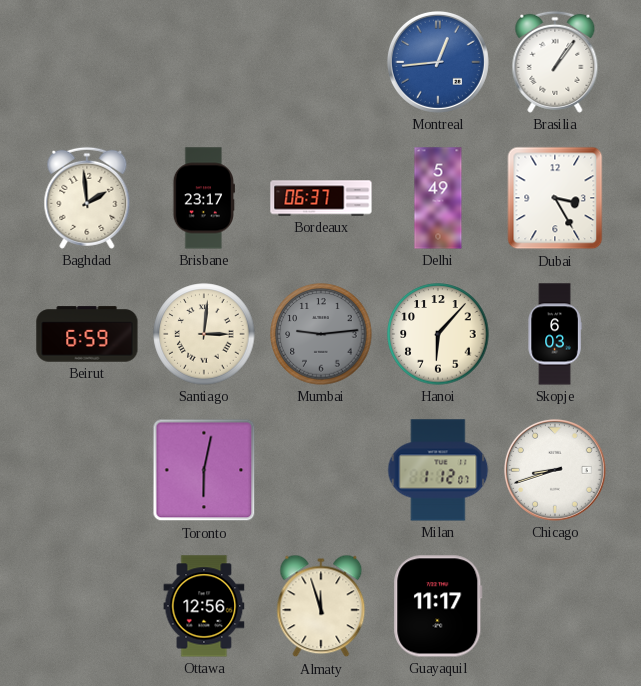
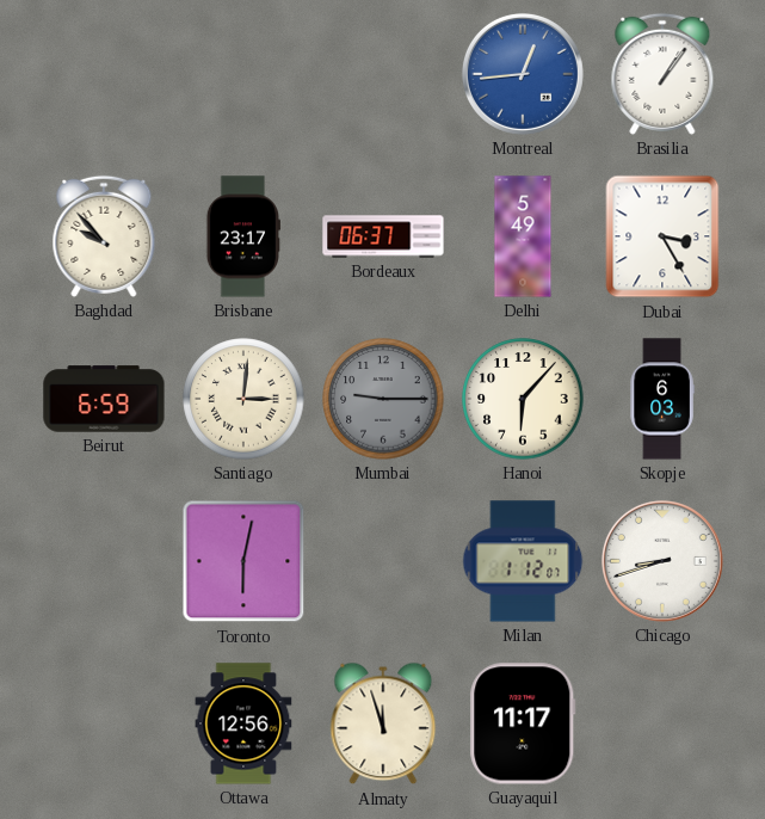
Baghdad: 1:59 -> 9:53 (104, 236)
Mumbai: 9:14 -> 9:15 (383, 399)
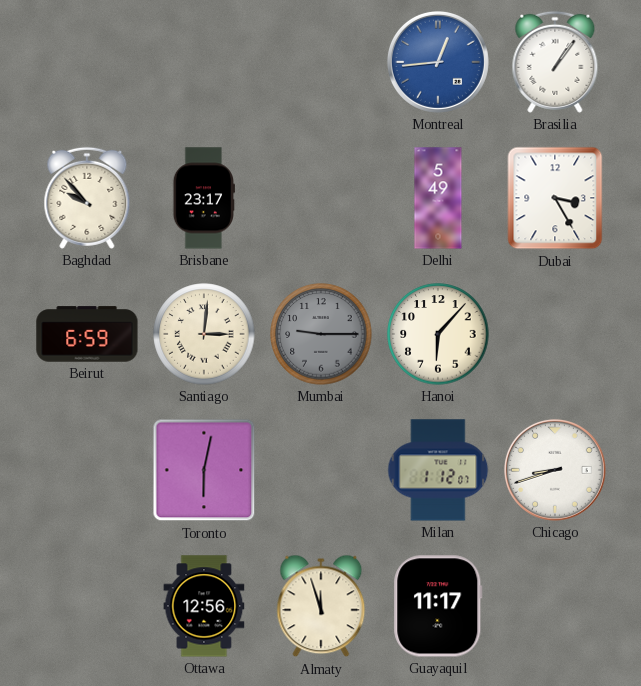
Bordeaux: 06:37 -> none (383, 236)
Skopje: 6:03 -> none (662, 399)
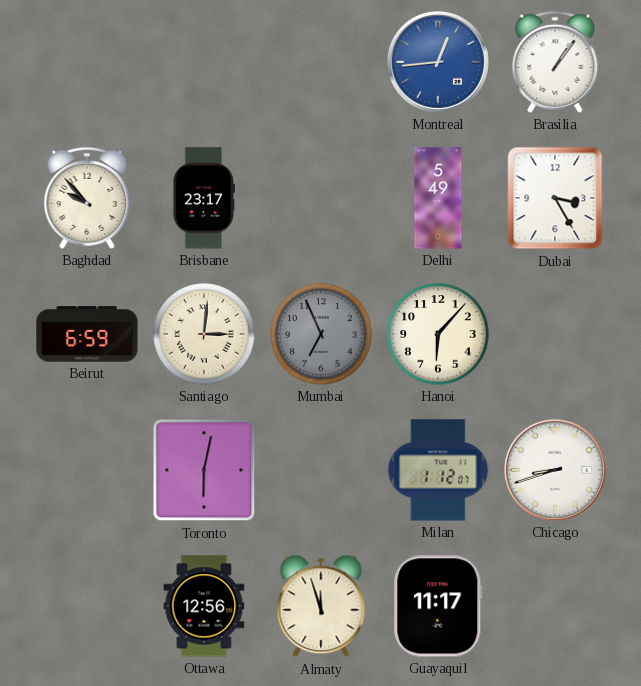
Mumbai: 9:15 -> 6:56 (321, 334)
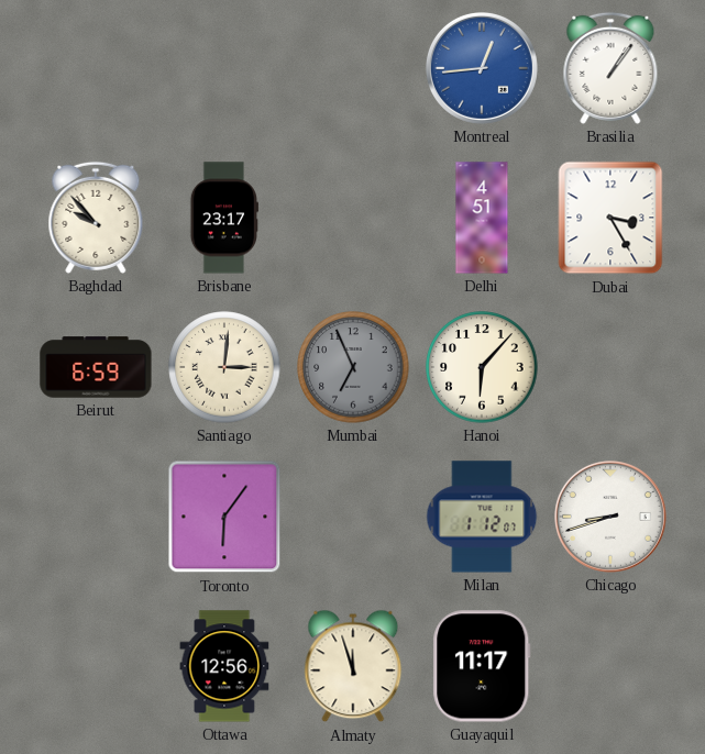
Delhi: 5:49 -> 4:51 (482, 218)
Toronto: 6:02 -> 6:06 (224, 517)
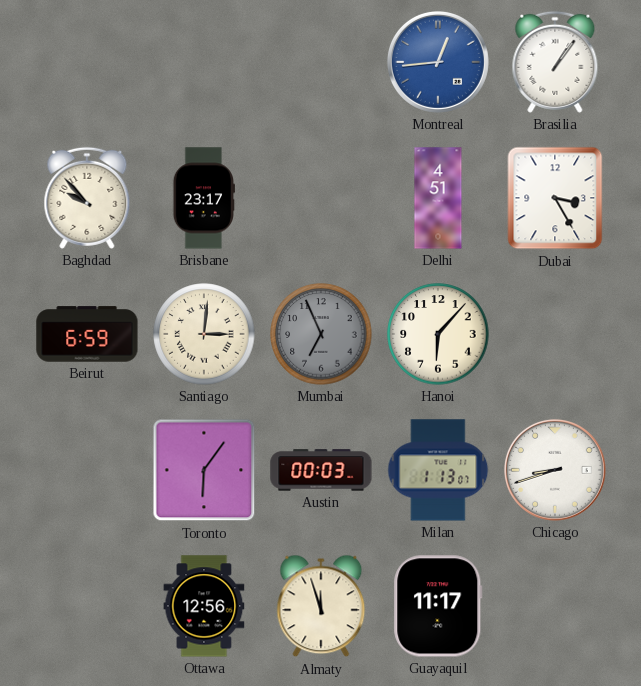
Austin: none -> 00:03 (321, 470)
Milan: 1:12 -> 1:13 (438, 470)
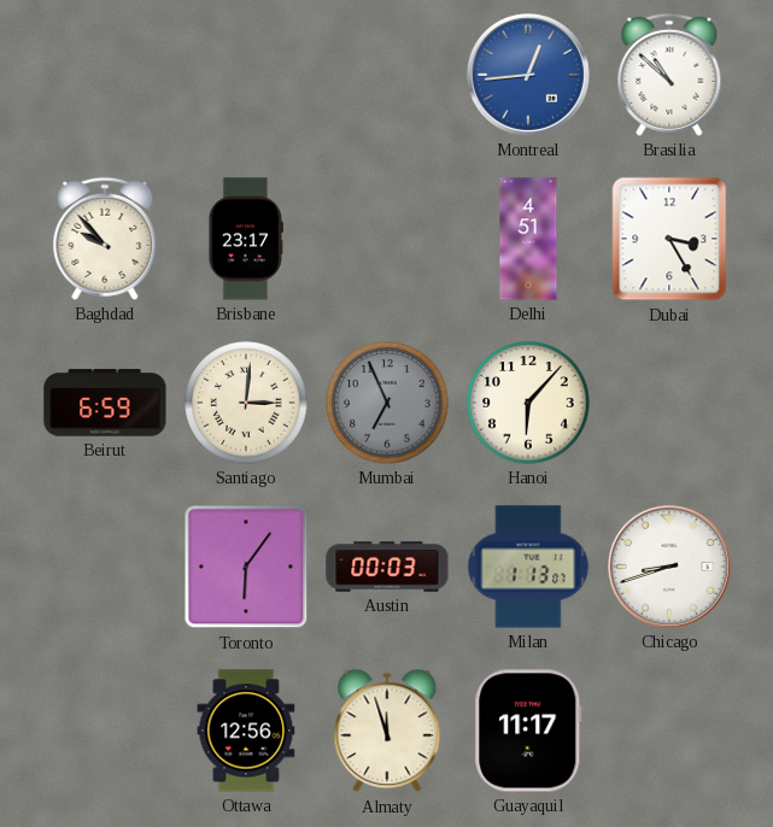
Brasilia: 1:06 -> 10:52 (669, 75)
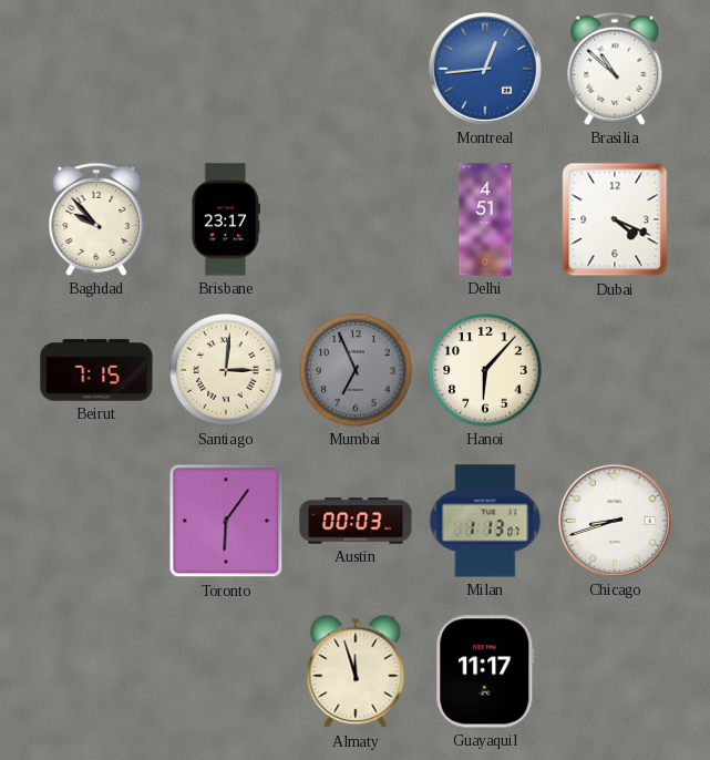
Dubai: 3:25 -> 4:19 (615, 219)
Beirut: 6:59 -> 7:15 (96, 370)
Ottawa: 12:56 -> none (246, 731)
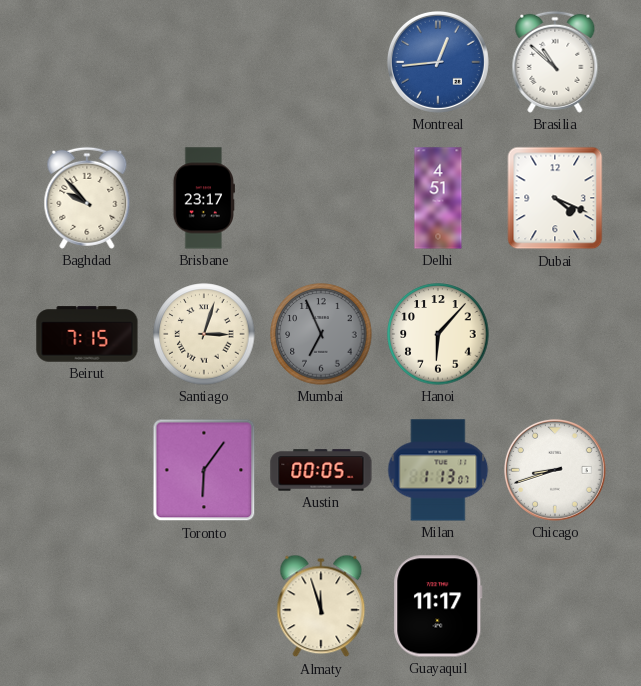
Santiago: 3:01 -> 3:03 (204, 334)
Austin: 00:03 -> 00:05 (321, 470)
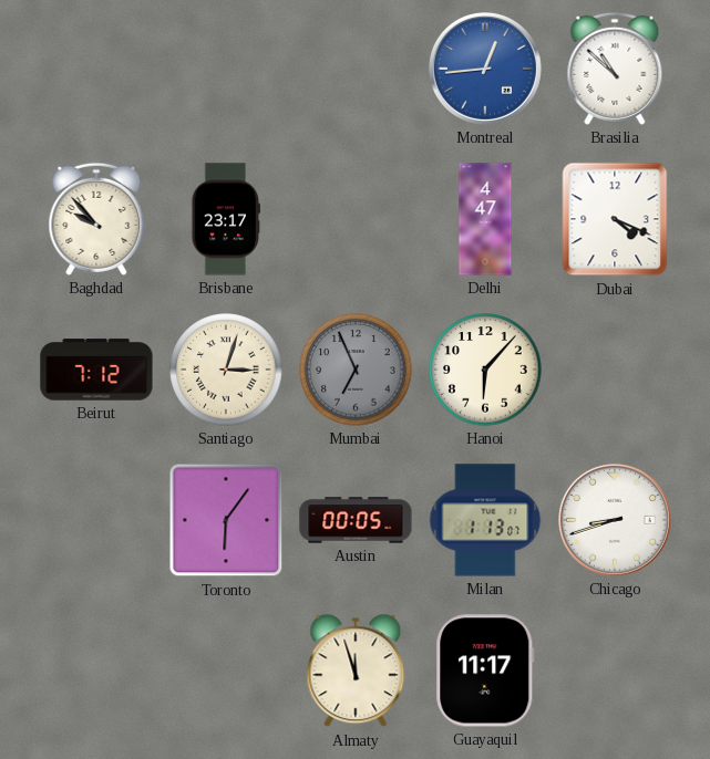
Delhi: 4:51 -> 4:47 (485, 219)
Beirut: 7:15 -> 7:12 (96, 370)
